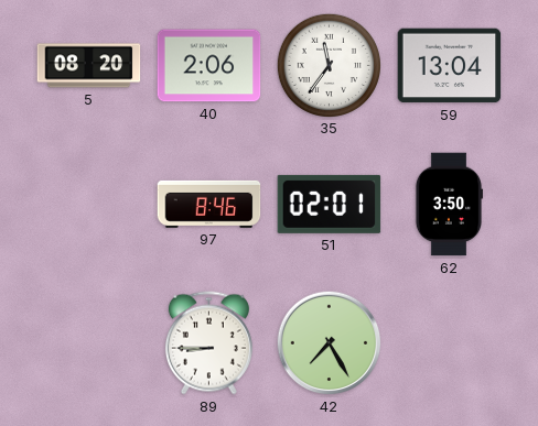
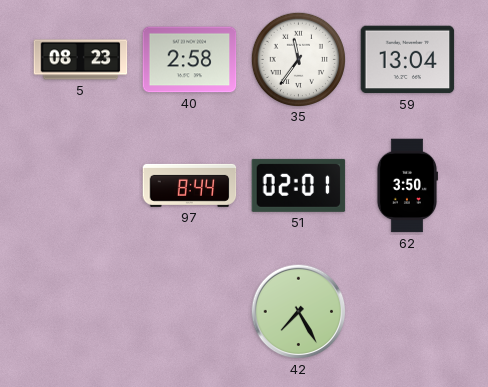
5: 08:20 -> 08:23 (81, 60)
40: 2:06 -> 2:58 (190, 60)
97: 8:46 -> 8:44 (190, 185)
89: 8:45 -> none (208, 343)
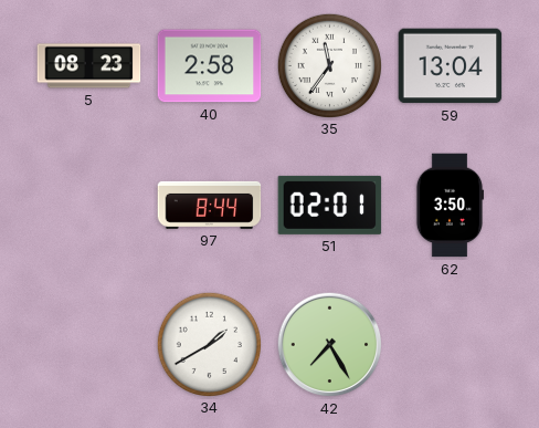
34: none -> 1:40 (209, 344)
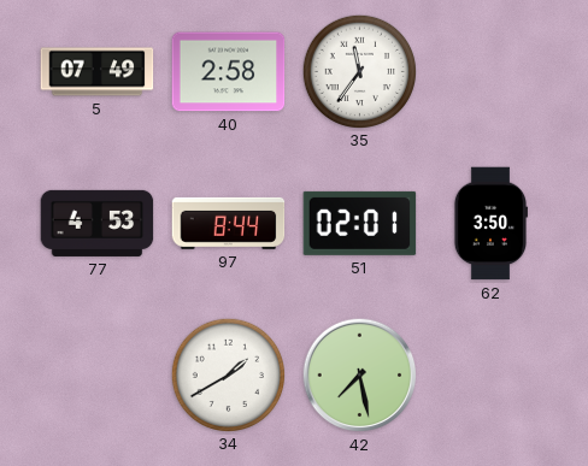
5: 08:23 -> 07:49 (98, 72)
59: 13:04 -> none (451, 66)
77: none -> 4:53 (98, 223)
42: 7:25 -> 7:28 (360, 376)
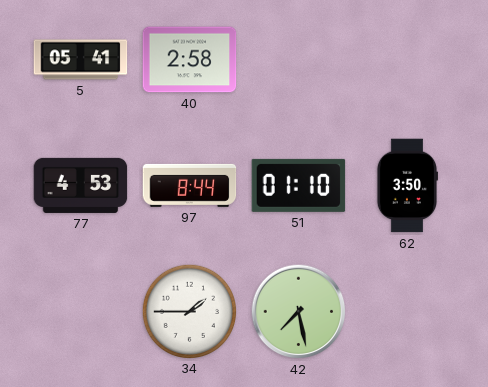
5: 07:49 -> 05:41 (81, 60)
35: 11:36 -> none (359, 71)
51: 02:01 -> 01:10 (299, 185)
34: 1:40 -> 1:45 (189, 311)
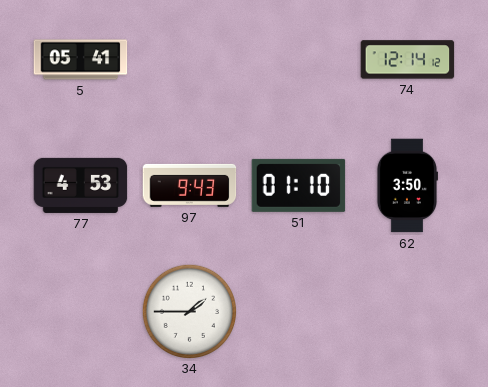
40: 2:58 -> none (190, 60)
74: none -> 12:14 (408, 60)
97: 8:44 -> 9:43 (190, 185)
42: 7:28 -> none (299, 312)
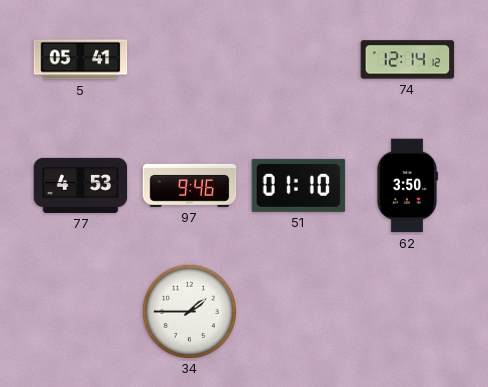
97: 9:43 -> 9:46 (190, 185)
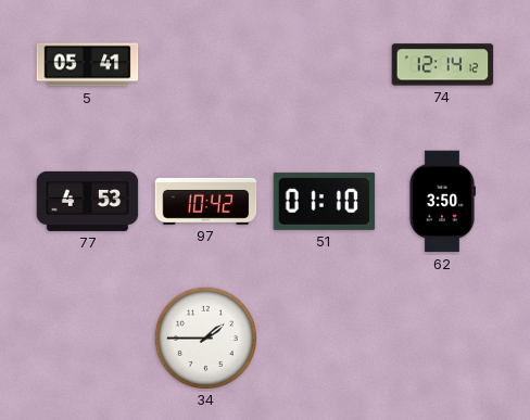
97: 9:46 -> 10:42 (206, 201)
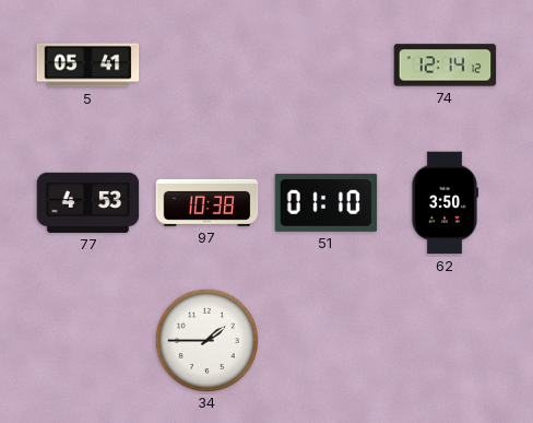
97: 10:42 -> 10:38 (208, 202)
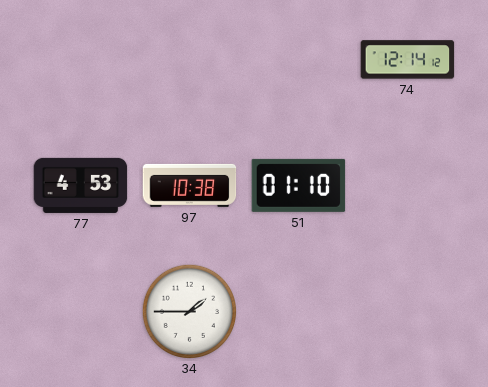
5: 05:41 -> none (88, 66)
62: 3:50 -> none (443, 203)
